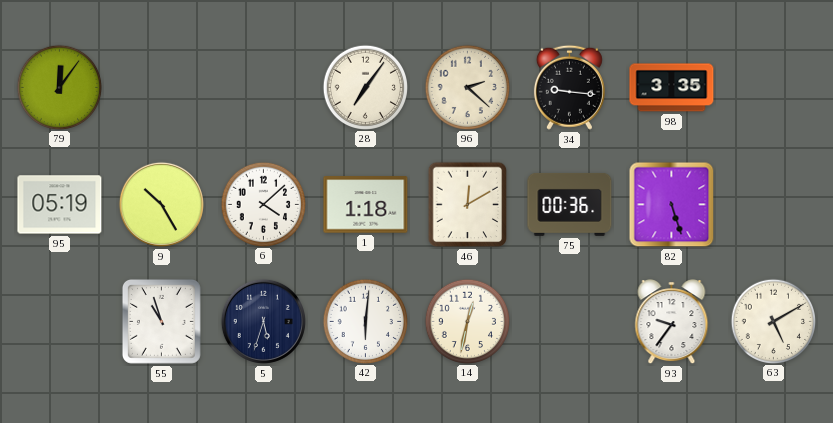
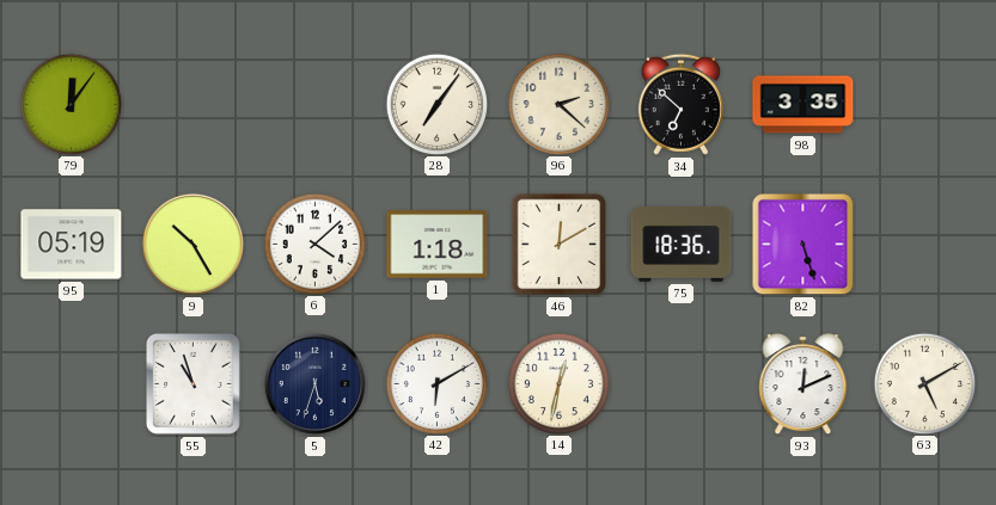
34: 9:16 -> 6:52 (680, 104)
75: 00:36 -> 18:36 (682, 244)
42: 6:01 -> 6:10 (436, 383)
93: 9:36 -> 12:11 (803, 384)
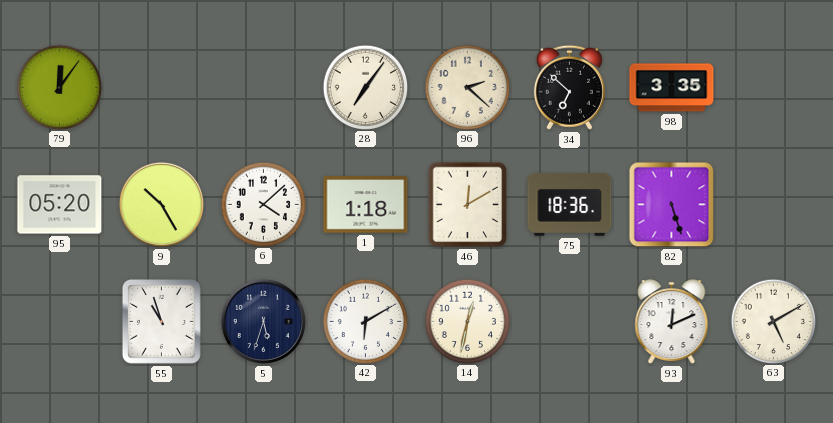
95: 05:19 -> 05:20 (60, 205)
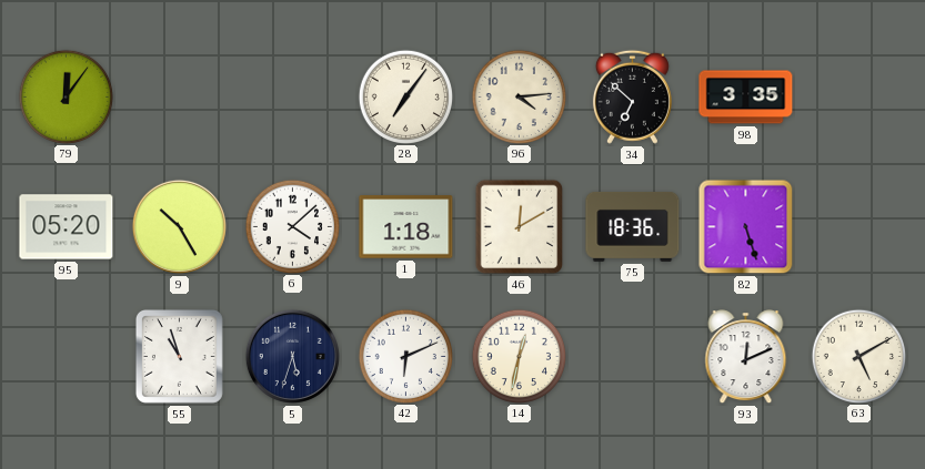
96: 2:22 -> 4:14 (519, 96)
42: 6:10 -> 6:11 (405, 356)
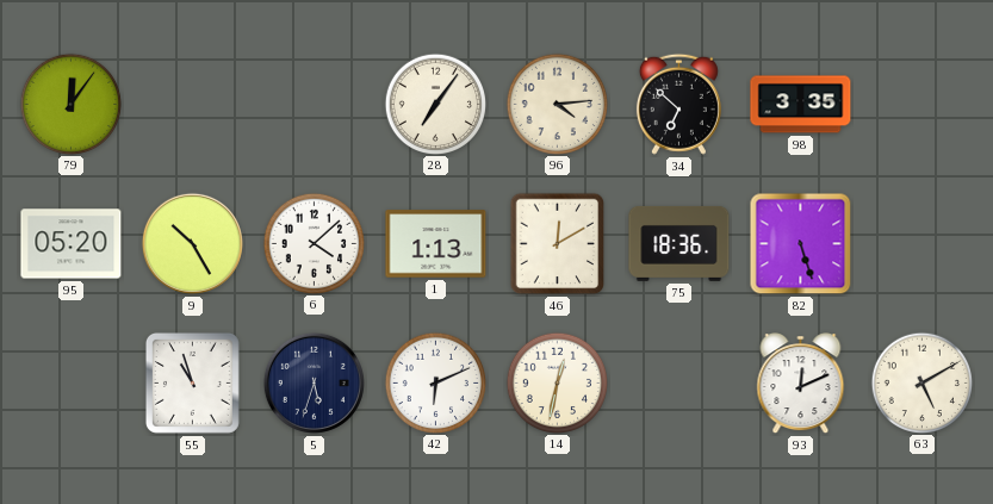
1: 1:18 -> 1:13 (436, 244)
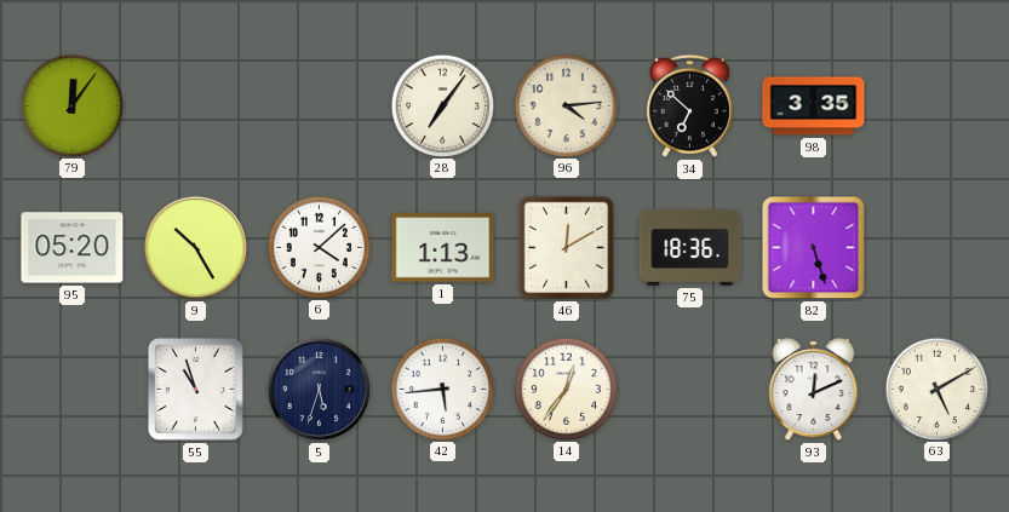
42: 6:11 -> 5:44 (442, 389)
14: 12:32 -> 12:36 (566, 389)
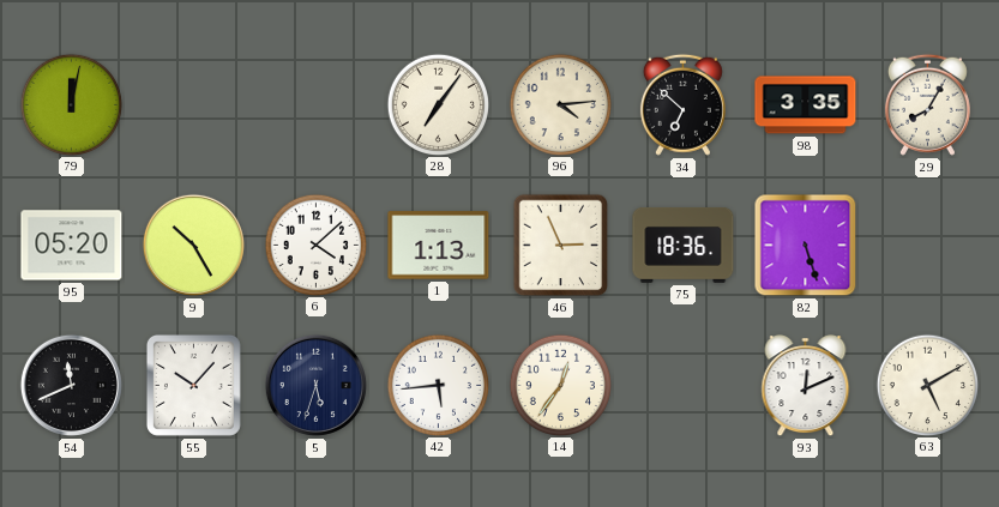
79: 12:06 -> 12:02 (71, 104)
29: none -> 8:05 (927, 104)
46: 12:10 -> 2:56 (561, 246)
54: none -> 11:41 (71, 385)
55: 10:57 -> 10:07 (193, 385)
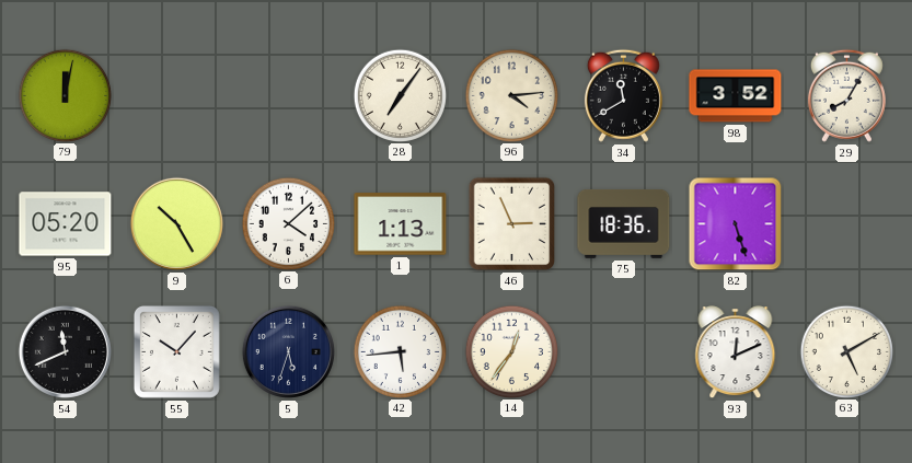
34: 6:52 -> 11:40 (623, 95)
98: 3:35 -> 3:52 (736, 96)
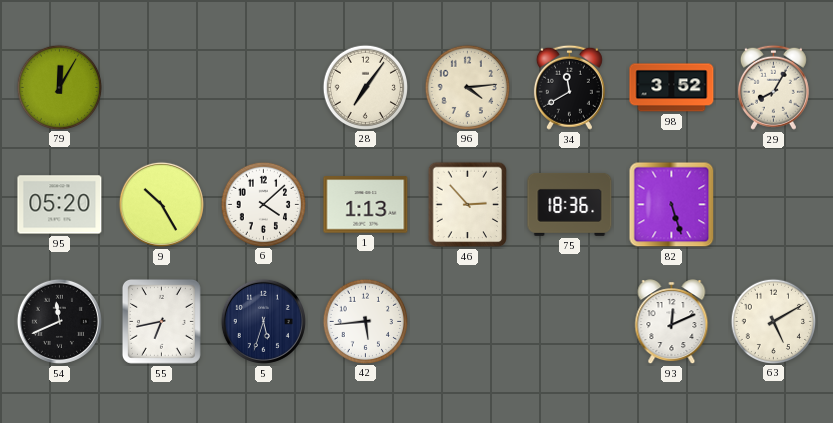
79: 12:02 -> 12:05 (59, 87)
46: 2:56 -> 2:53 (468, 205)
55: 10:07 -> 6:43 (161, 321)
14: 12:36 -> none (511, 351)
